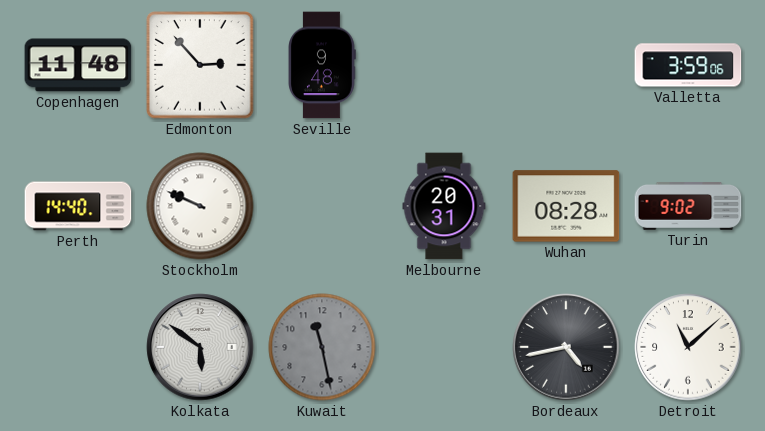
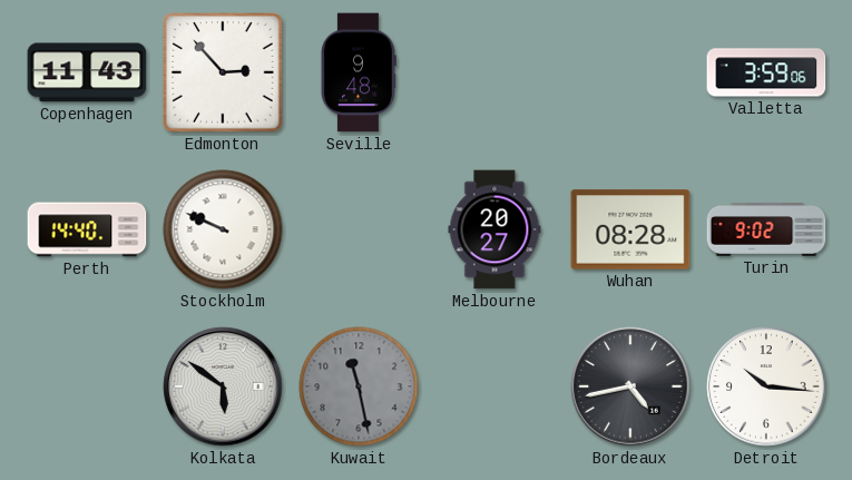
Copenhagen: 11:48 -> 11:43 (87, 72)
Melbourne: 20:31 -> 20:27 (494, 229)
Detroit: 11:08 -> 10:16 (766, 386)
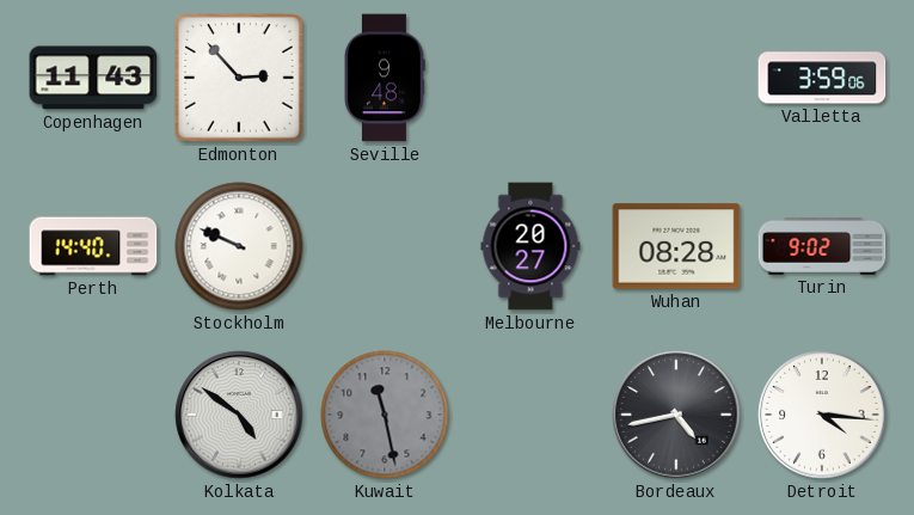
Kolkata: 5:51 -> 4:51 (239, 415)
Detroit: 10:16 -> 4:16 (822, 415)
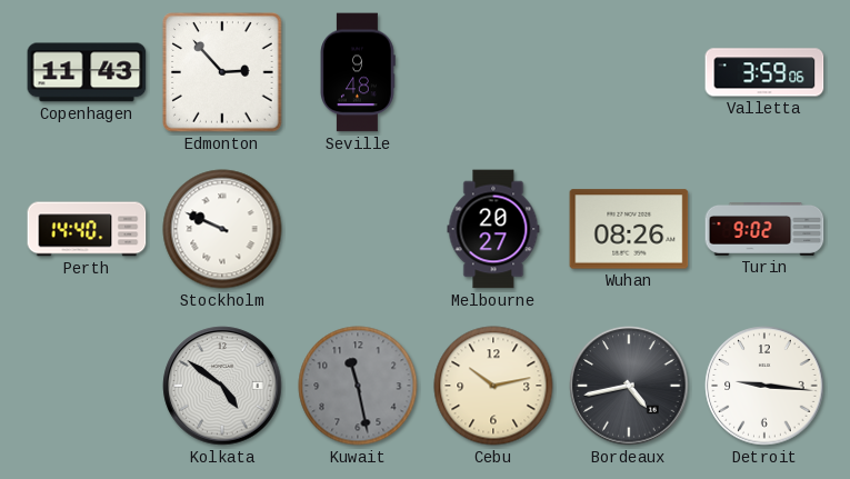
Wuhan: 08:28 -> 08:26 (629, 229)
Cebu: none -> 10:13 (493, 386)
Detroit: 4:16 -> 9:16 (764, 386)
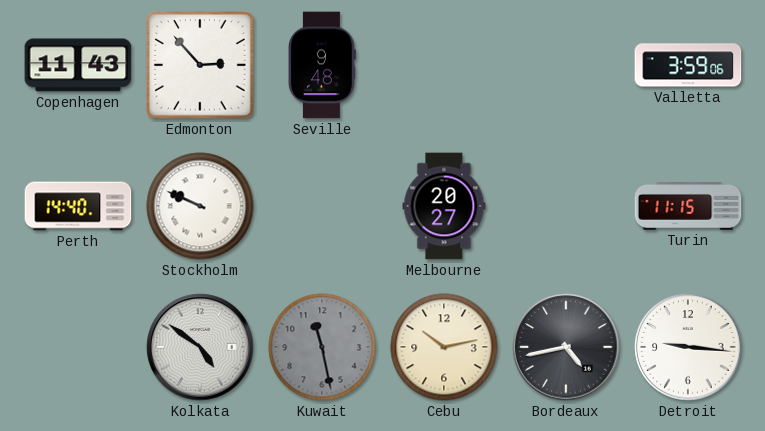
Wuhan: 08:26 -> none (629, 229)
Turin: 9:02 -> 11:15 (688, 207)
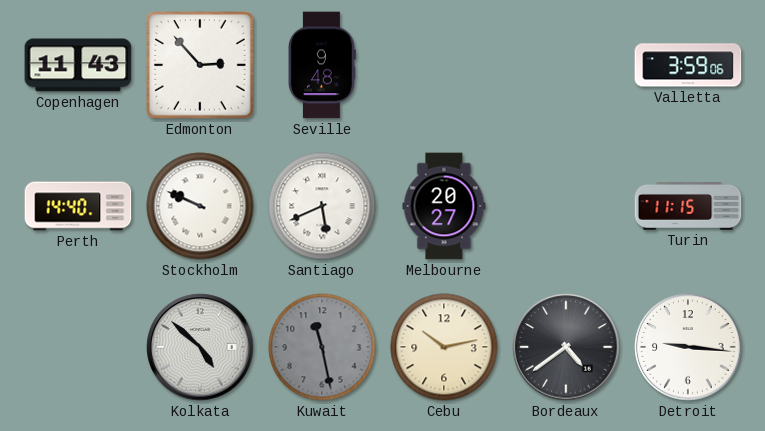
Santiago: none -> 5:41 (322, 206)
Kolkata: 4:51 -> 4:52 (200, 347)
Bordeaux: 4:43 -> 4:39 (566, 347)
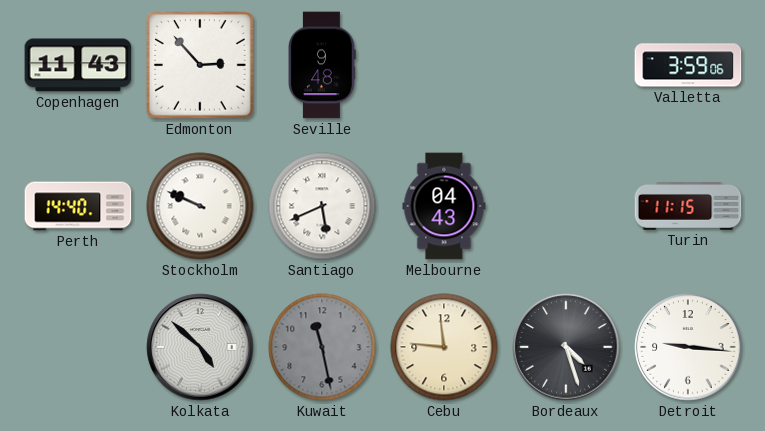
Melbourne: 20:27 -> 04:43 (444, 206)
Cebu: 10:13 -> 11:46 (444, 347)
Bordeaux: 4:39 -> 4:27 (566, 347)
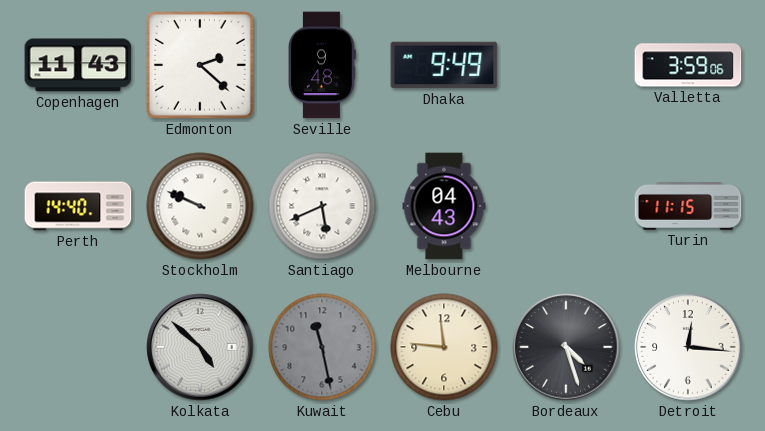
Edmonton: 2:53 -> 2:22 (200, 65)
Dhaka: none -> 9:49 (444, 65)
Detroit: 9:16 -> 12:16 (688, 347)
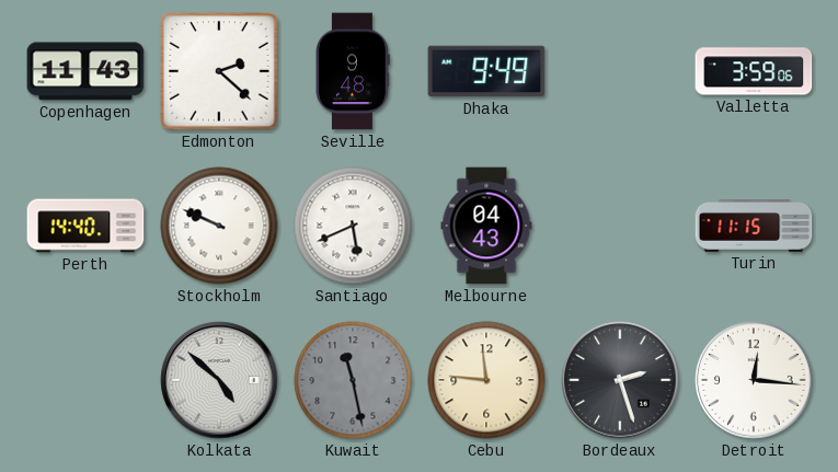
Bordeaux: 4:27 -> 2:27 (620, 380)
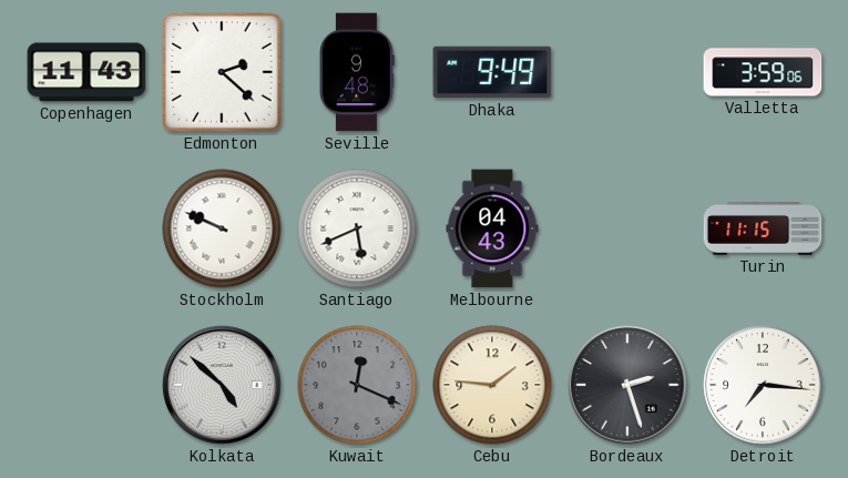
Perth: 14:40 -> none (85, 226)
Kuwait: 11:28 -> 12:19 (357, 385)
Cebu: 11:46 -> 1:46 (492, 385)
Detroit: 12:16 -> 7:16 (763, 385)
